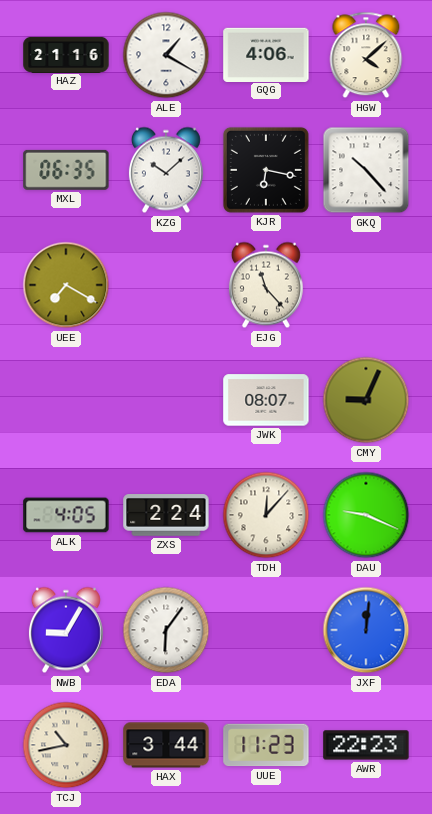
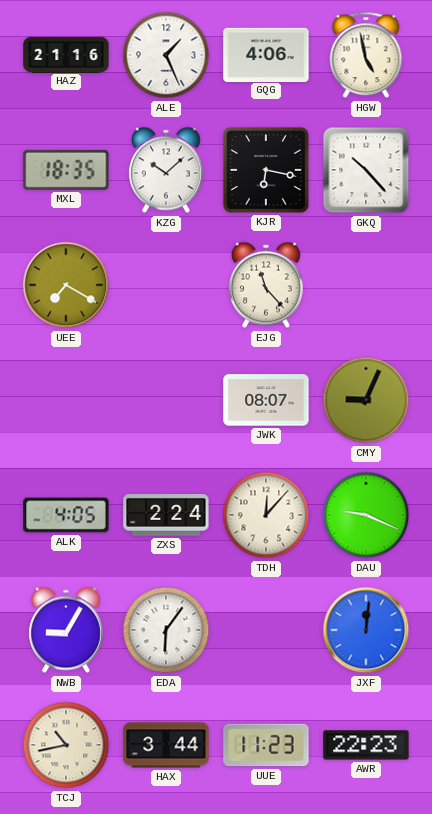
ALE: 1:20 -> 1:26 (166, 55)
HGW: 4:08 -> 4:58 (366, 55)
MXL: 06:35 -> 18:35 (66, 170)
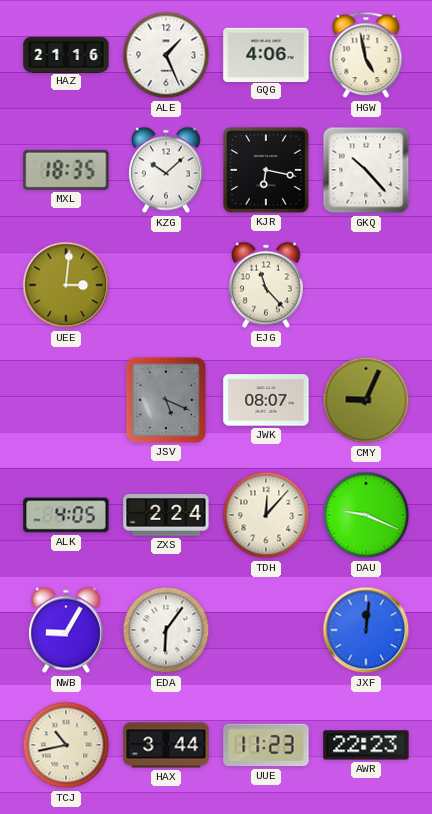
UEE: 7:20 -> 3:01 (66, 285)
JSV: none -> 5:19 (166, 400)
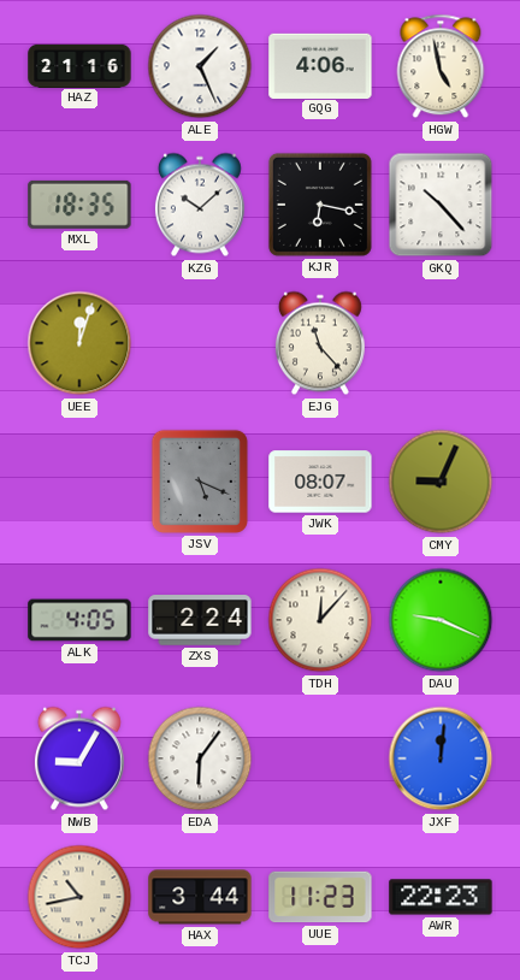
UEE: 3:01 -> 12:03 (79, 343)
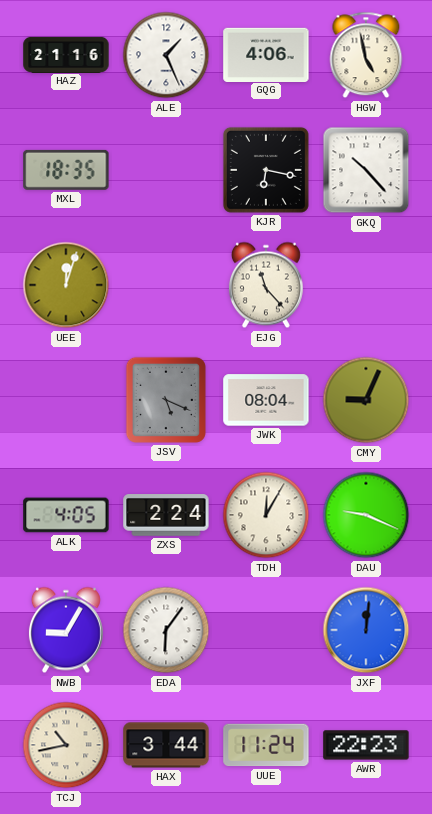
KZG: 10:08 -> none (200, 205)
JWK: 08:07 -> 08:04 (266, 400)
TDH: 12:07 -> 12:05 (266, 515)
UUE: 11:23 -> 11:24 (266, 745)
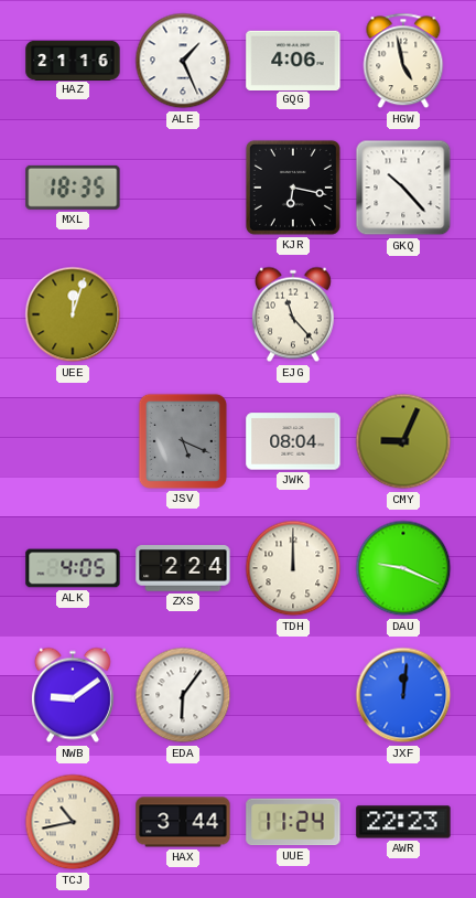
TDH: 12:05 -> 12:00 (293, 568)
NWB: 9:05 -> 9:09 (73, 695)
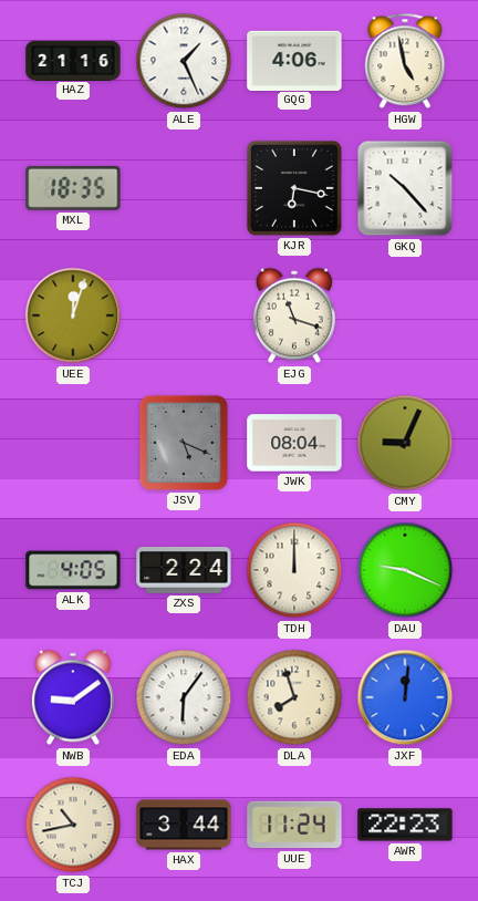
EJG: 11:23 -> 11:18 (294, 315)
DLA: none -> 7:57 (294, 697)
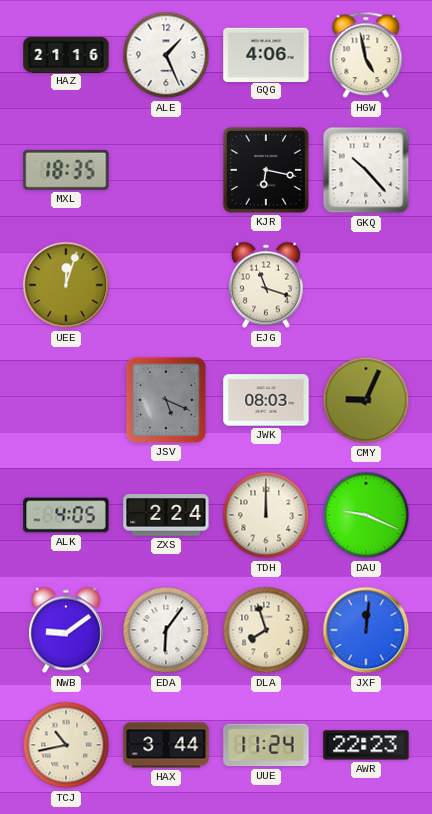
JWK: 08:04 -> 08:03 (266, 400)
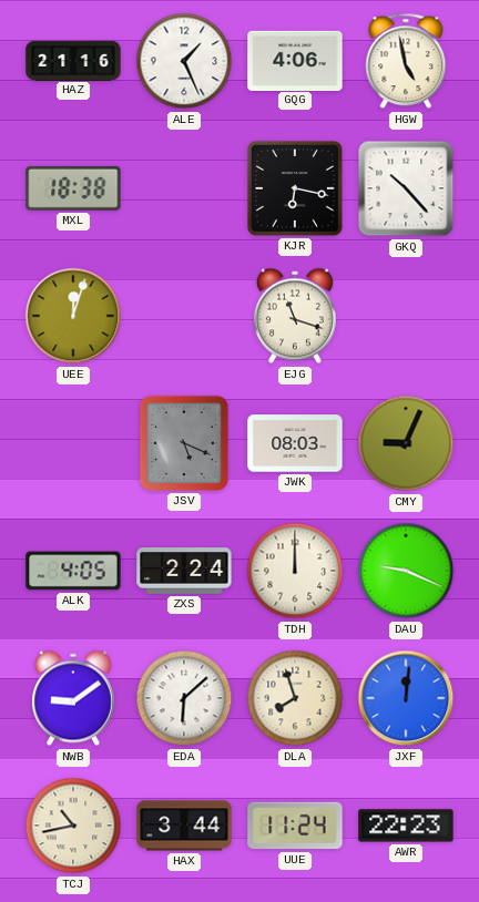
MXL: 18:35 -> 18:38 (73, 188)
EDA: 6:06 -> 6:08 (184, 698)
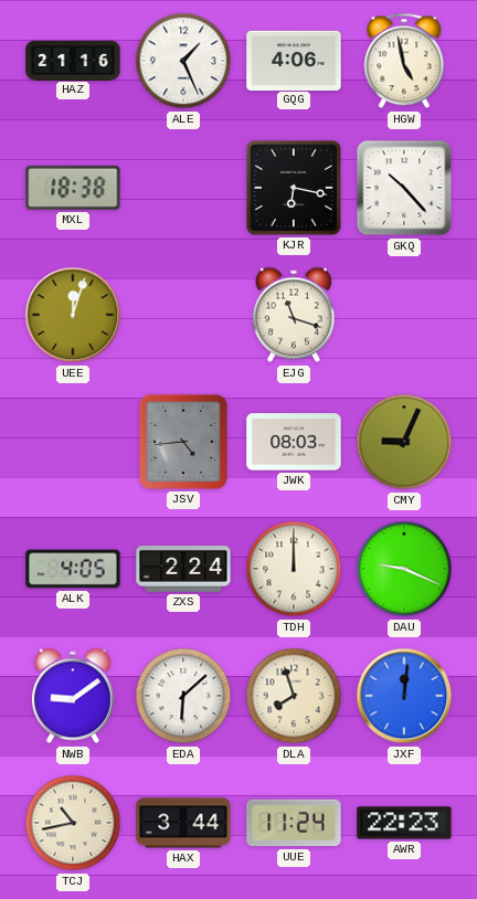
JSV: 5:19 -> 4:44 (183, 442)
